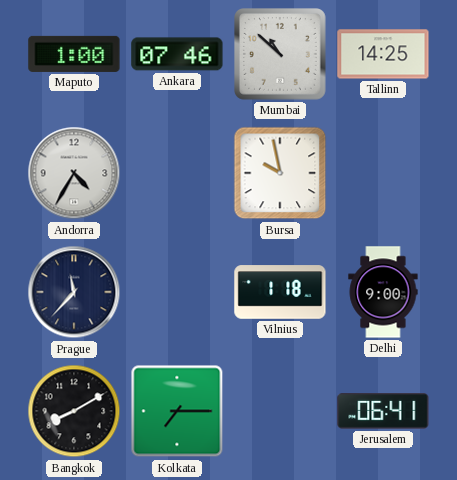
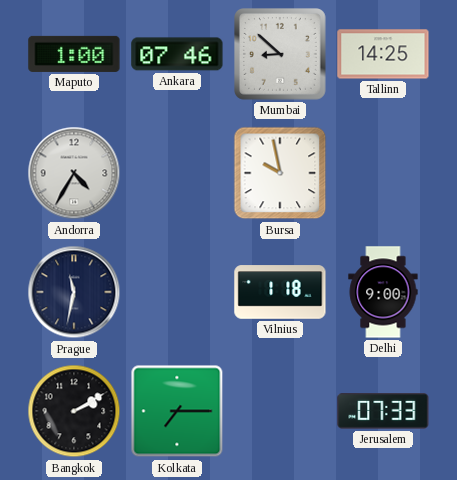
Mumbai: 10:52 -> 8:52 (281, 55)
Prague: 11:37 -> 11:32 (74, 292)
Bangkok: 8:10 -> 2:10 (74, 411)
Jerusalem: 06:41 -> 07:33 (383, 411)
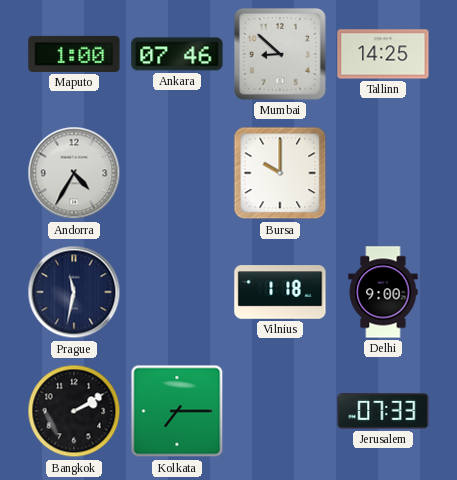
Bursa: 9:58 -> 10:00 (280, 173)
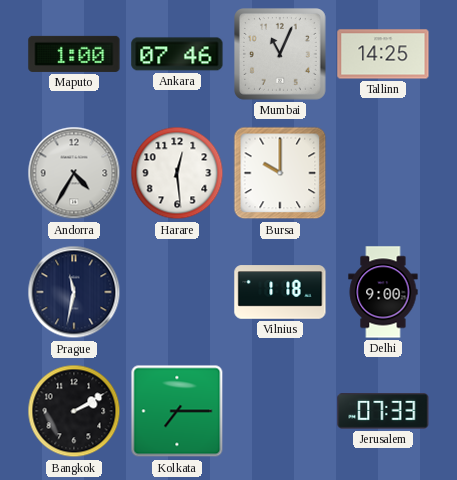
Mumbai: 8:52 -> 11:04 (281, 55)
Harare: none -> 12:29 (177, 173)
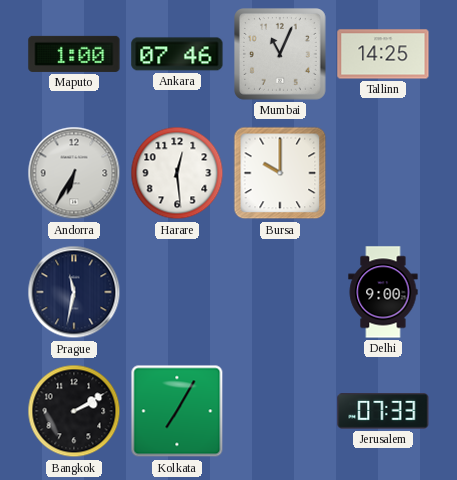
Andorra: 4:35 -> 6:35 (74, 173)
Vilnius: 1:18 -> none (280, 292)
Kolkata: 7:15 -> 7:05 (177, 411)
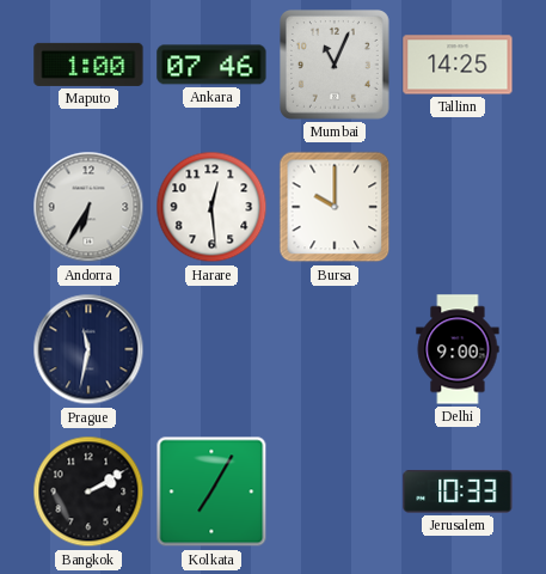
Jerusalem: 07:33 -> 10:33 (458, 491)
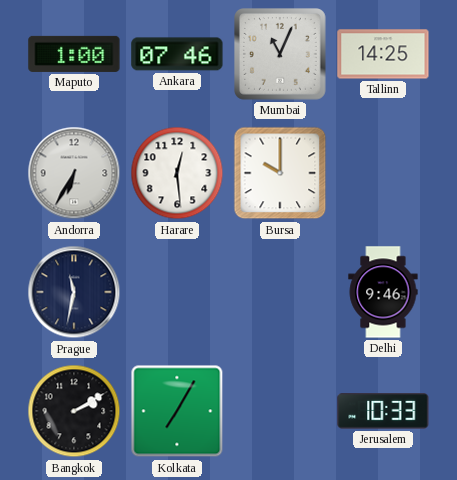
Delhi: 9:00 -> 9:46 (383, 292)
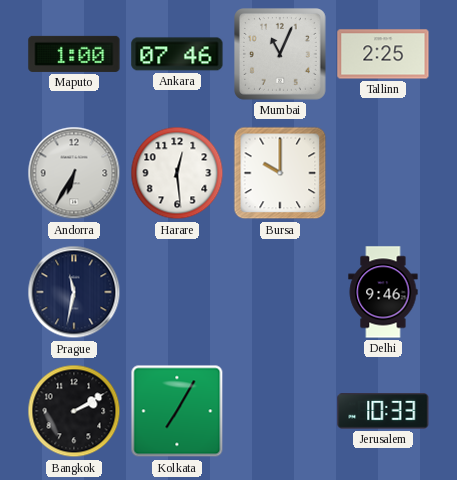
Tallinn: 14:25 -> 2:25 (383, 54)
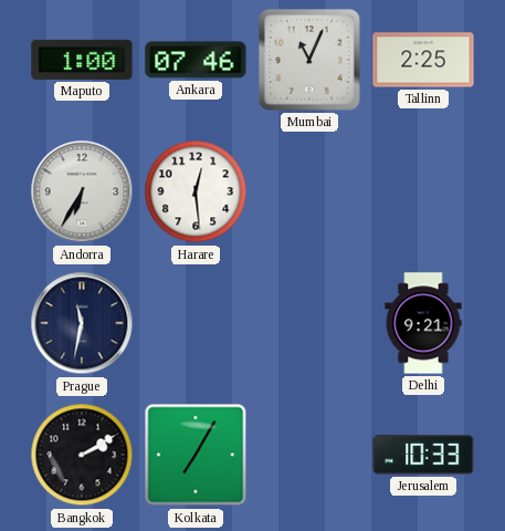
Bursa: 10:00 -> none (280, 173)
Delhi: 9:46 -> 9:21 (423, 323)
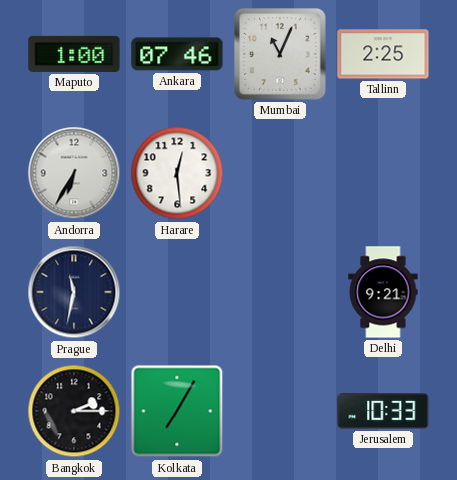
Bangkok: 2:10 -> 2:15 (74, 411)
